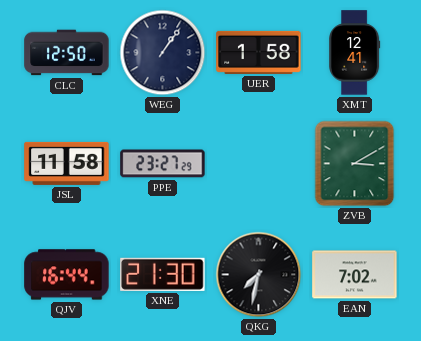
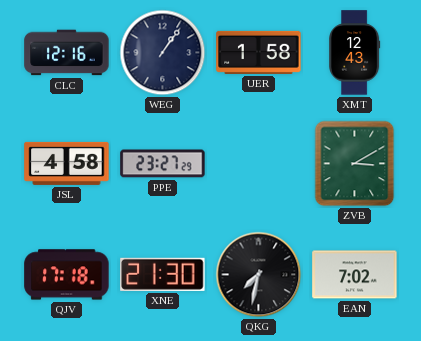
CLC: 12:50 -> 12:16 (67, 53)
XMT: 12:41 -> 12:43 (355, 53)
JSL: 11:58 -> 4:58 (67, 163)
QJV: 16:44 -> 17:18 (67, 275)
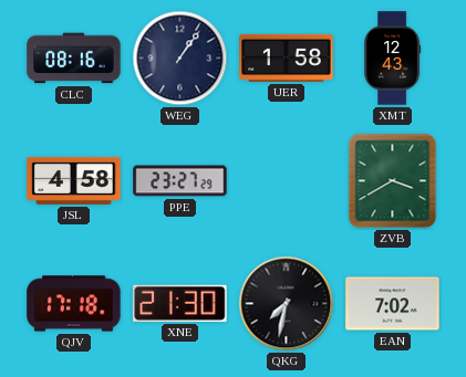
CLC: 12:16 -> 08:16 (74, 59)
ZVB: 3:10 -> 3:40 (393, 181)
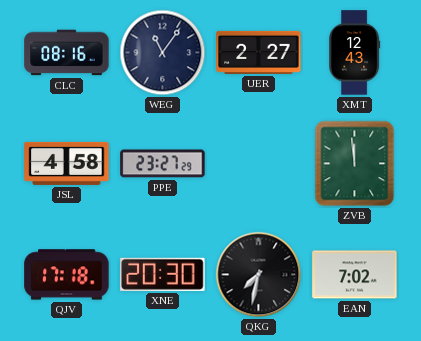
WEG: 1:06 -> 11:06 (163, 53)
UER: 1:58 -> 2:27 (259, 52)
ZVB: 3:40 -> 11:59 (355, 164)
XNE: 21:30 -> 20:30 (163, 274)
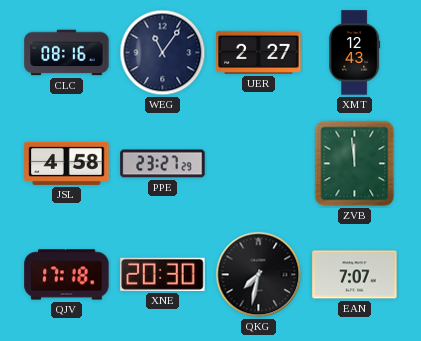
EAN: 7:02 -> 7:07 (355, 275)
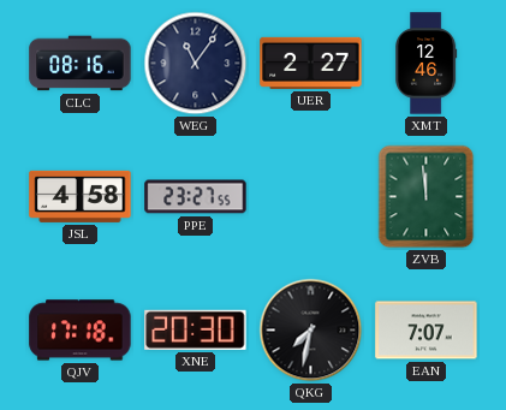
XMT: 12:43 -> 12:46 (427, 64)
PPE: 23:27:29 -> 23:27:55 (196, 197)
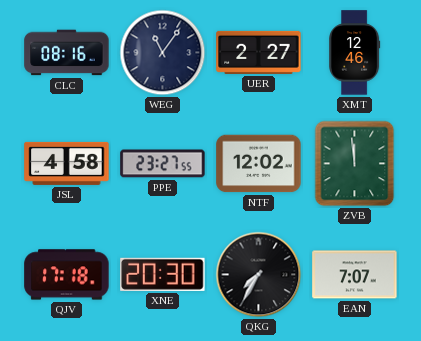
NTF: none -> 12:02 (259, 164)
QKG: 7:32 -> 7:35 (259, 275)
